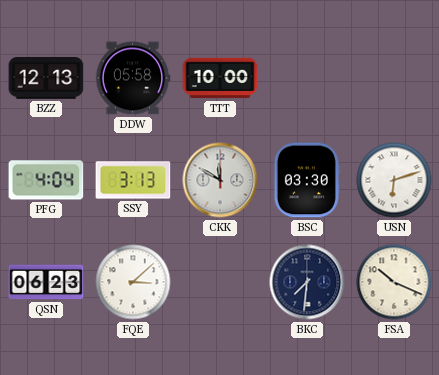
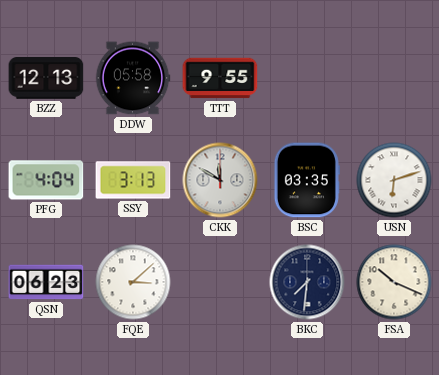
TTT: 10:00 -> 9:55 (220, 78)
BSC: 03:30 -> 03:35 (307, 180)
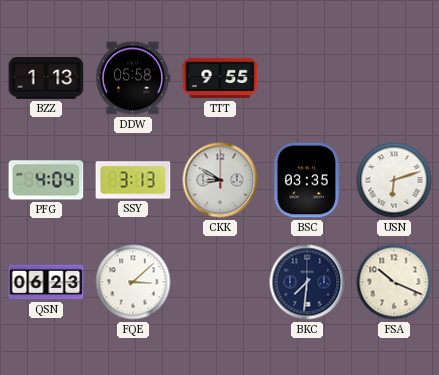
BZZ: 12:13 -> 1:13 (46, 78)
CKK: 11:50 -> 8:50 (220, 180)
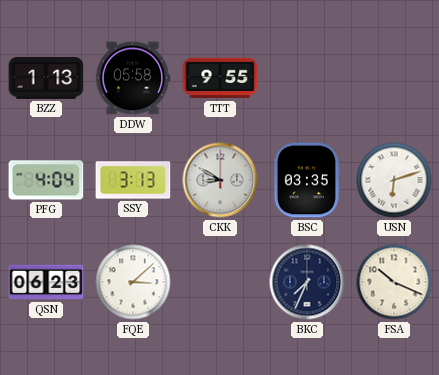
BKC: 7:31 -> 7:34 (307, 282)
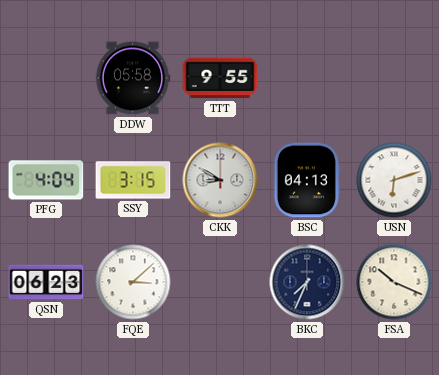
BZZ: 1:13 -> none (46, 78)
SSY: 3:13 -> 3:15 (133, 180)
BSC: 03:35 -> 04:13 (307, 180)
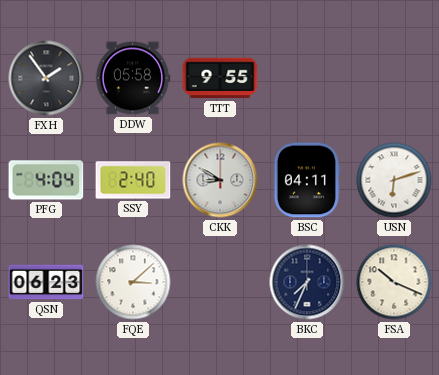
FXH: none -> 1:54 (46, 78)
SSY: 3:15 -> 2:40 (133, 180)
BSC: 04:13 -> 04:11 (307, 180)
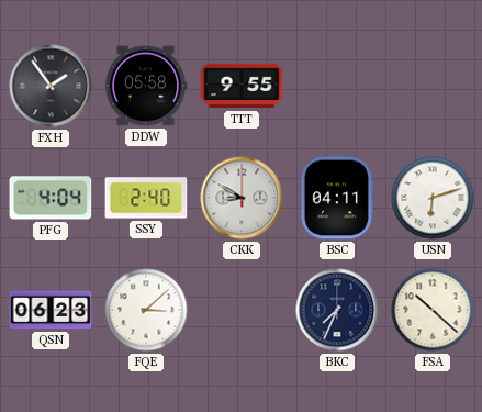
FSA: 10:19 -> 10:22 (433, 310)
